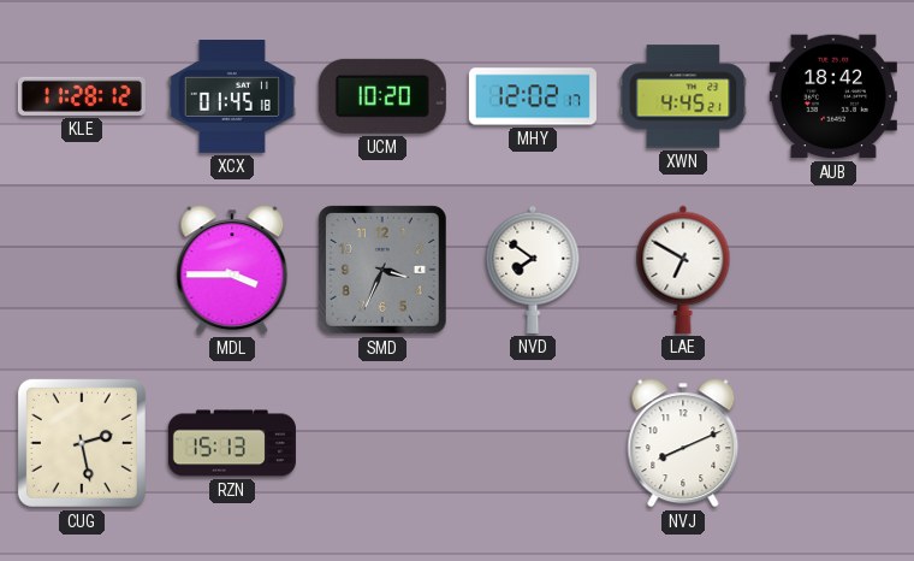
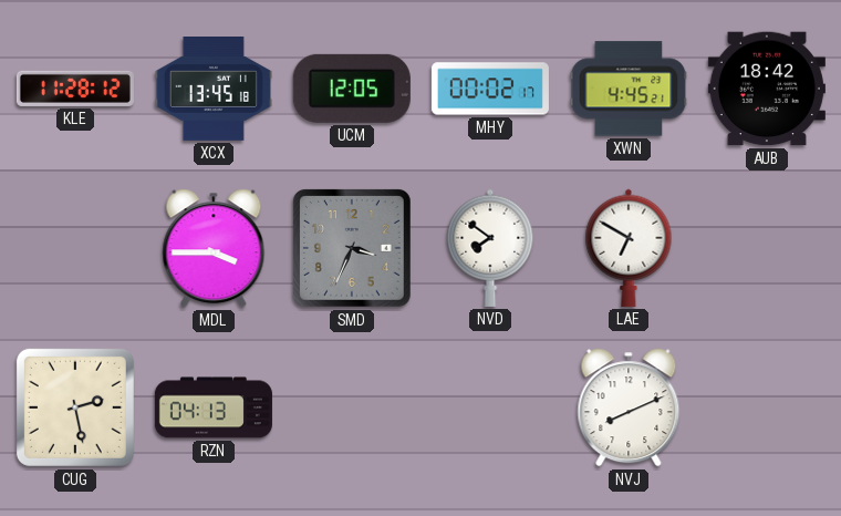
XCX: 01:45 -> 13:45 (214, 90)
UCM: 10:20 -> 12:05 (352, 89)
MHY: 12:02 -> 00:02 (490, 89)
RZN: 15:13 -> 04:13 (214, 407)
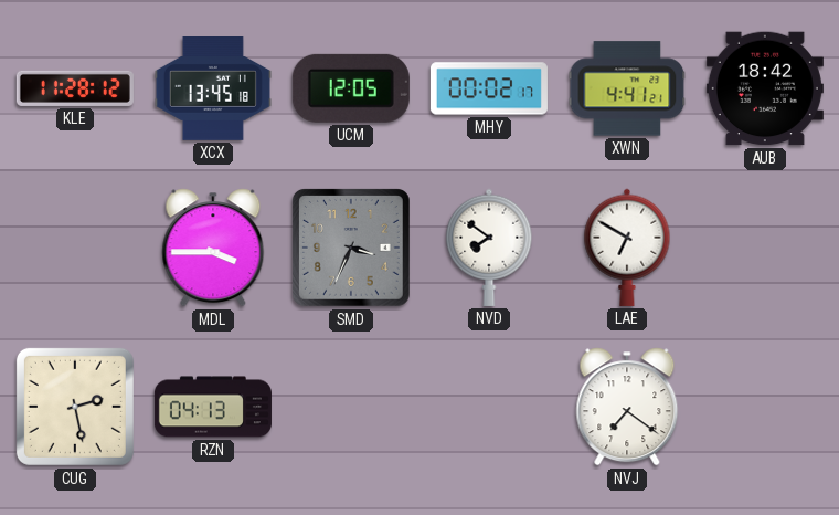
XWN: 4:45 -> 4:41 (627, 88)
NVJ: 8:11 -> 7:21 (627, 407)
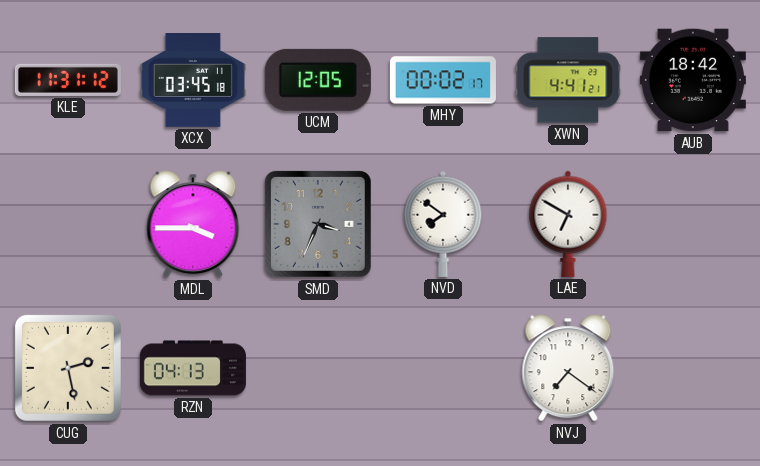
KLE: 11:28 -> 11:31 (68, 80)
XCX: 13:45 -> 03:45 (193, 81)
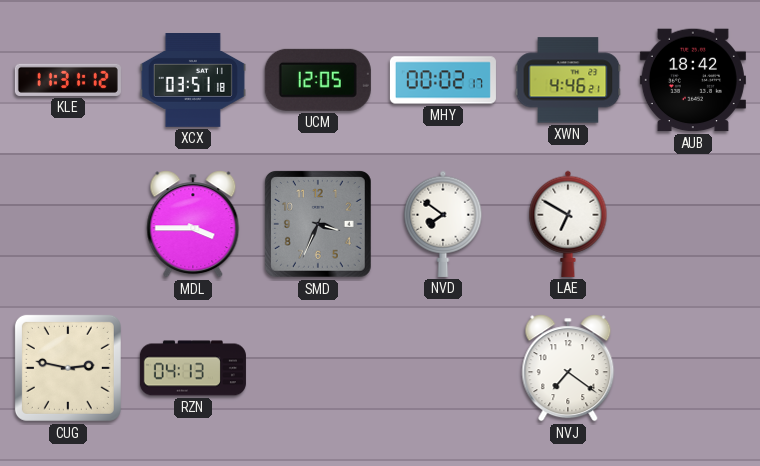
XCX: 03:45 -> 03:51 (193, 81)
XWN: 4:41 -> 4:46 (568, 80)
CUG: 2:28 -> 2:47 (68, 368)
